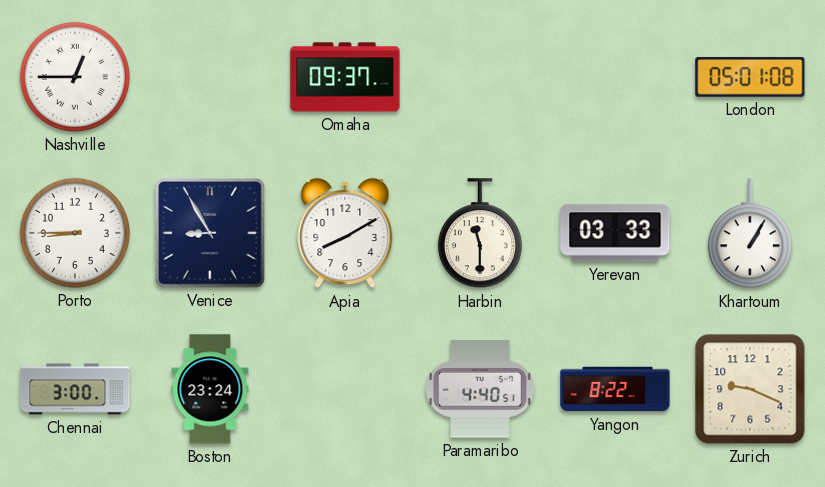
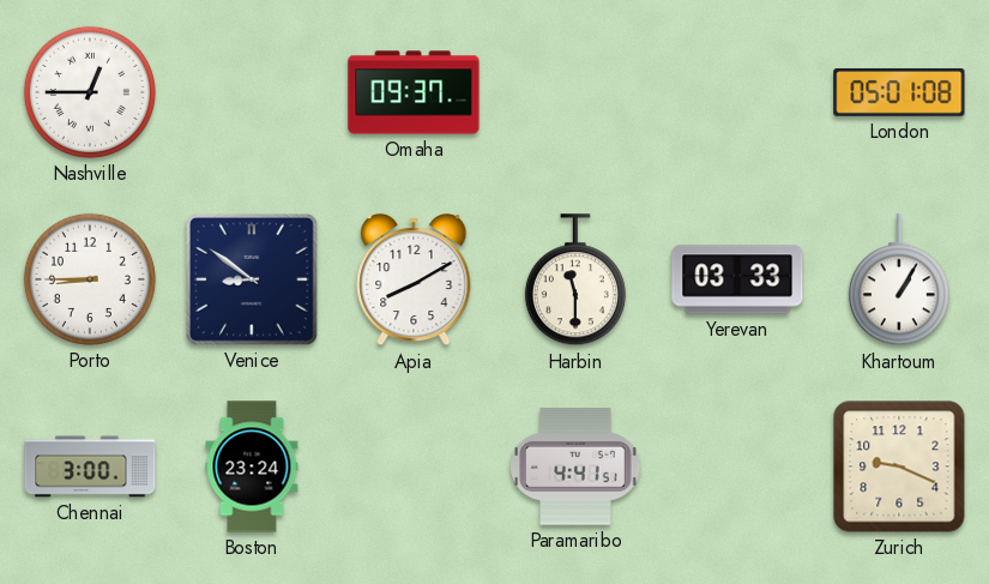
Venice: 8:55 -> 8:51 (253, 281)
Paramaribo: 4:40 -> 4:41 (575, 466)
Yangon: 8:22 -> none (615, 389)
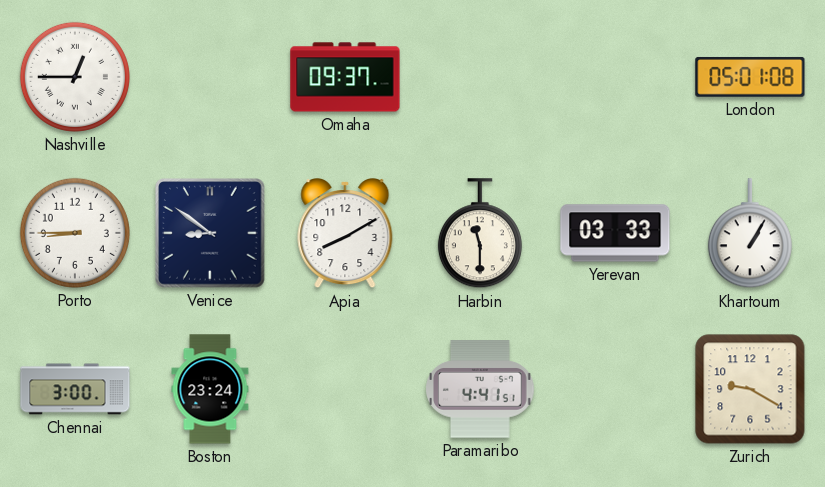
Zurich: 9:19 -> 9:20 (750, 389)
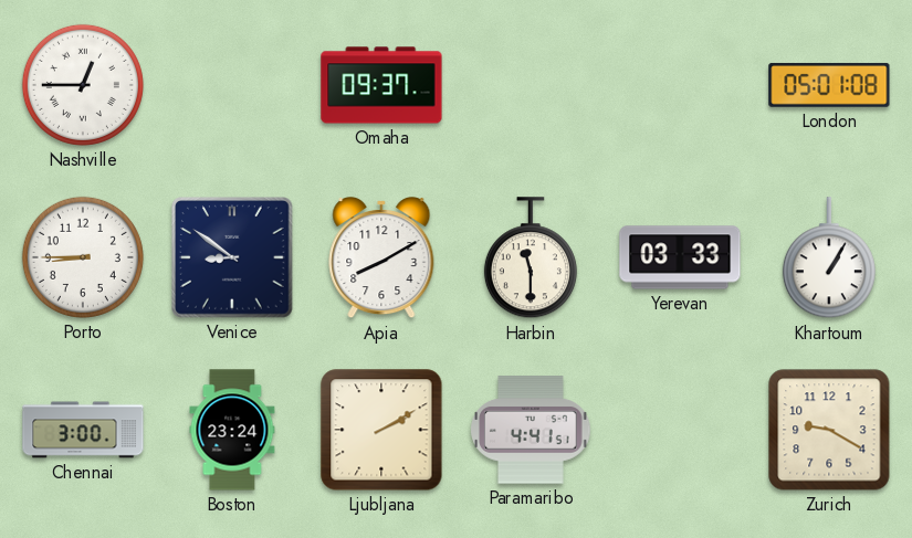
Ljubljana: none -> 2:10 (381, 430)
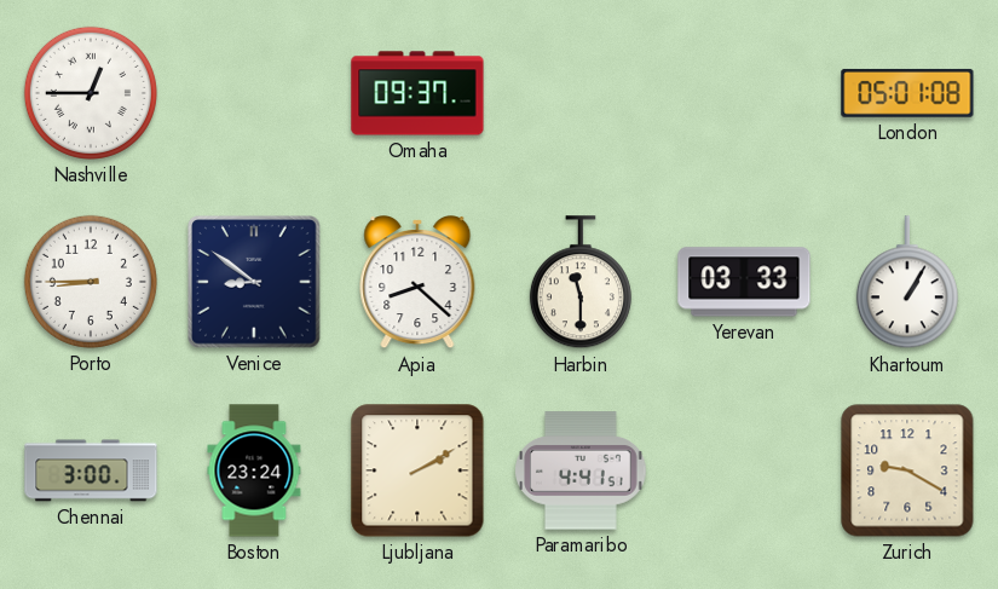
Apia: 8:10 -> 8:22 (417, 283)
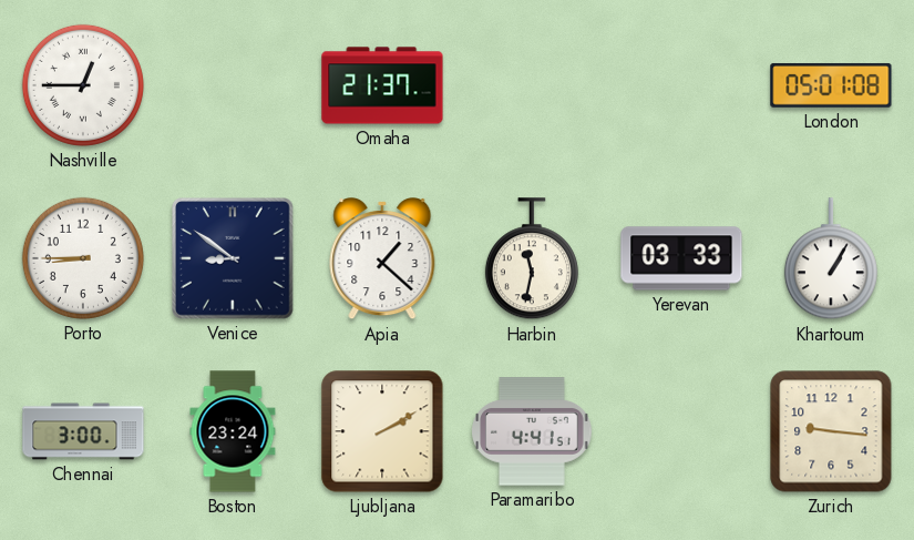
Omaha: 09:37 -> 21:37 (382, 85)
Apia: 8:22 -> 1:22 (382, 259)
Harbin: 11:30 -> 11:32 (532, 259)
Zurich: 9:20 -> 9:16 (831, 431)
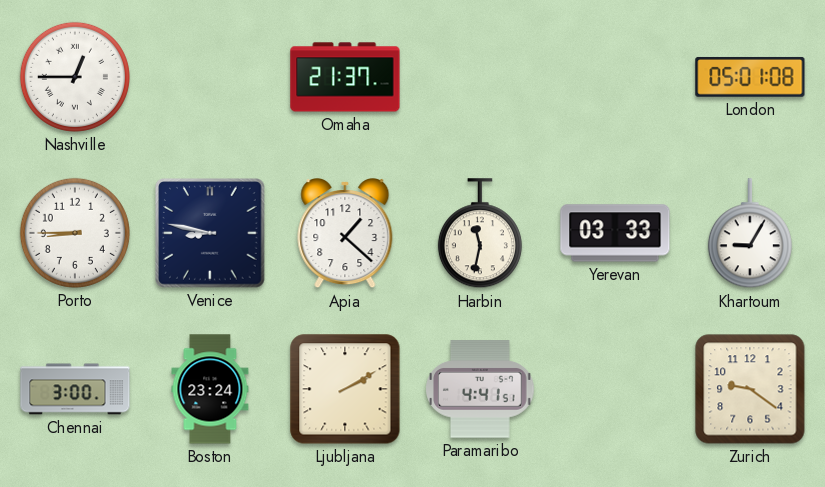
Venice: 8:51 -> 8:47 (211, 234)
Khartoum: 1:05 -> 9:05 (750, 234)
Zurich: 9:16 -> 9:21 (750, 389)
